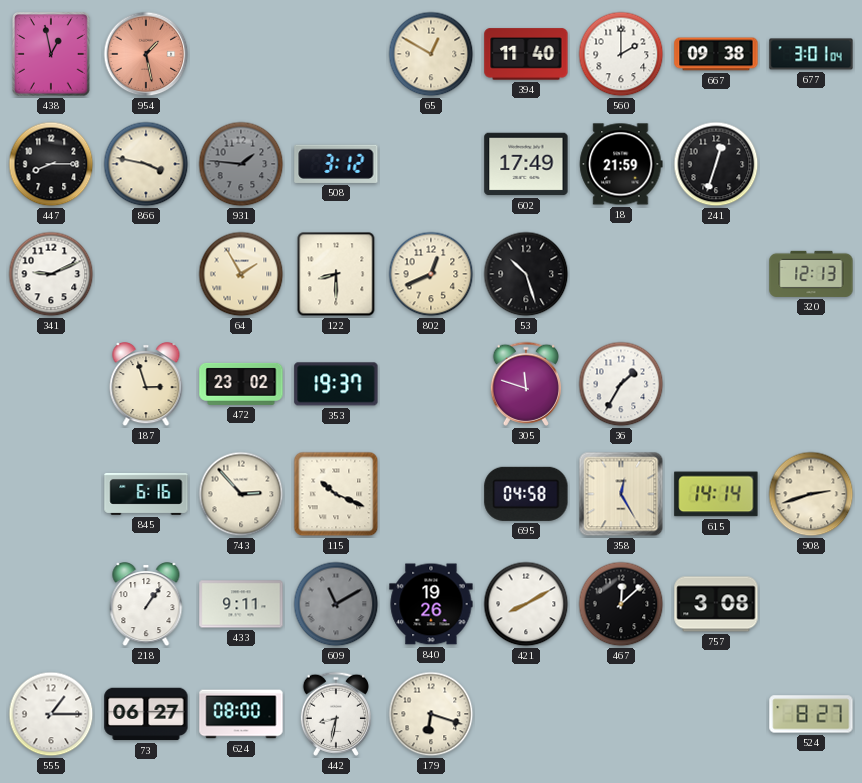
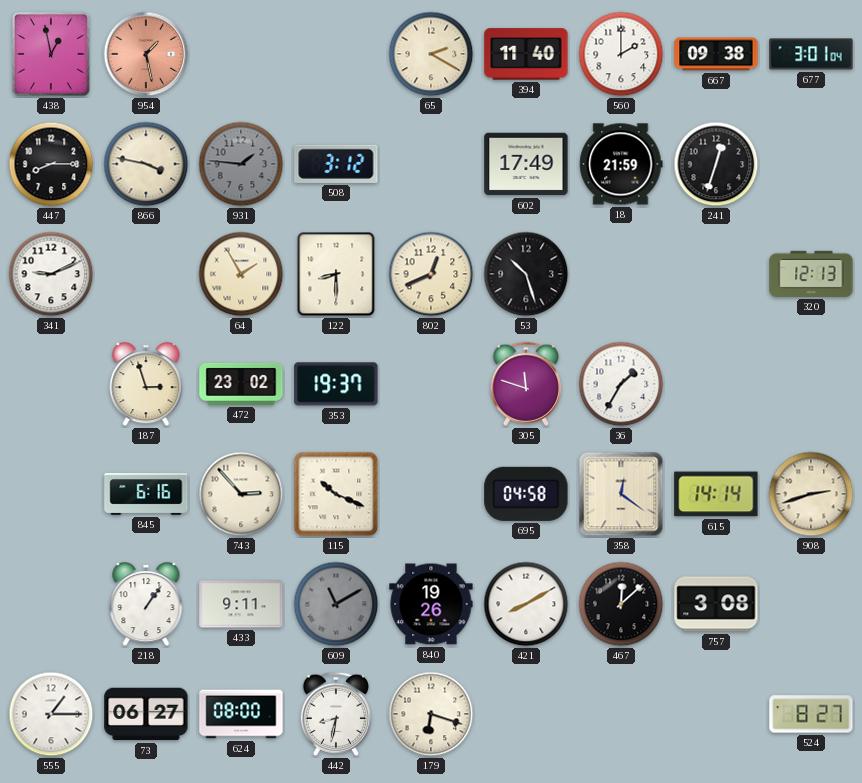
65: 12:50 -> 2:20 (431, 54)
358: 12:25 -> 12:21 (621, 494)
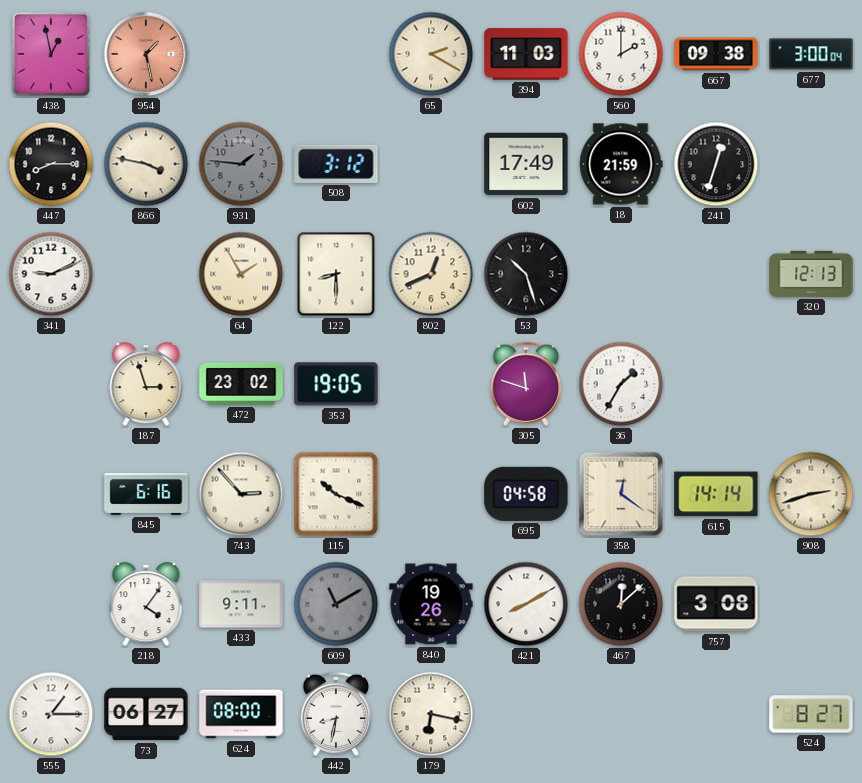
394: 11:40 -> 11:03 (526, 54)
677: 3:01 -> 3:00 (811, 54)
353: 19:37 -> 19:05 (336, 384)
218: 1:06 -> 4:06 (146, 605)
179: 6:18 -> 6:17 (431, 714)
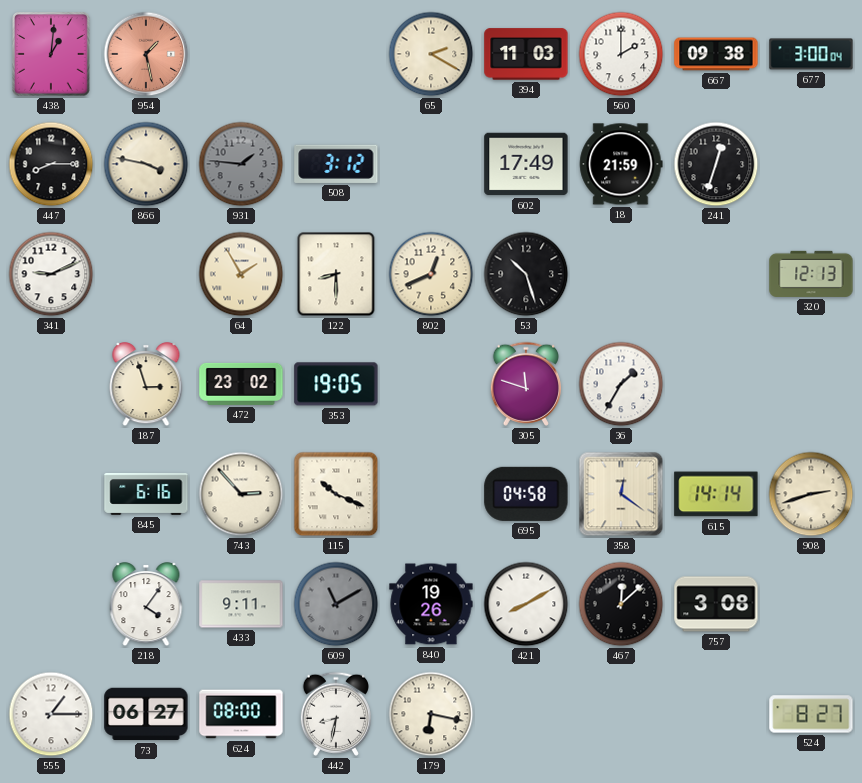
438: 12:58 -> 1:01 (52, 55)
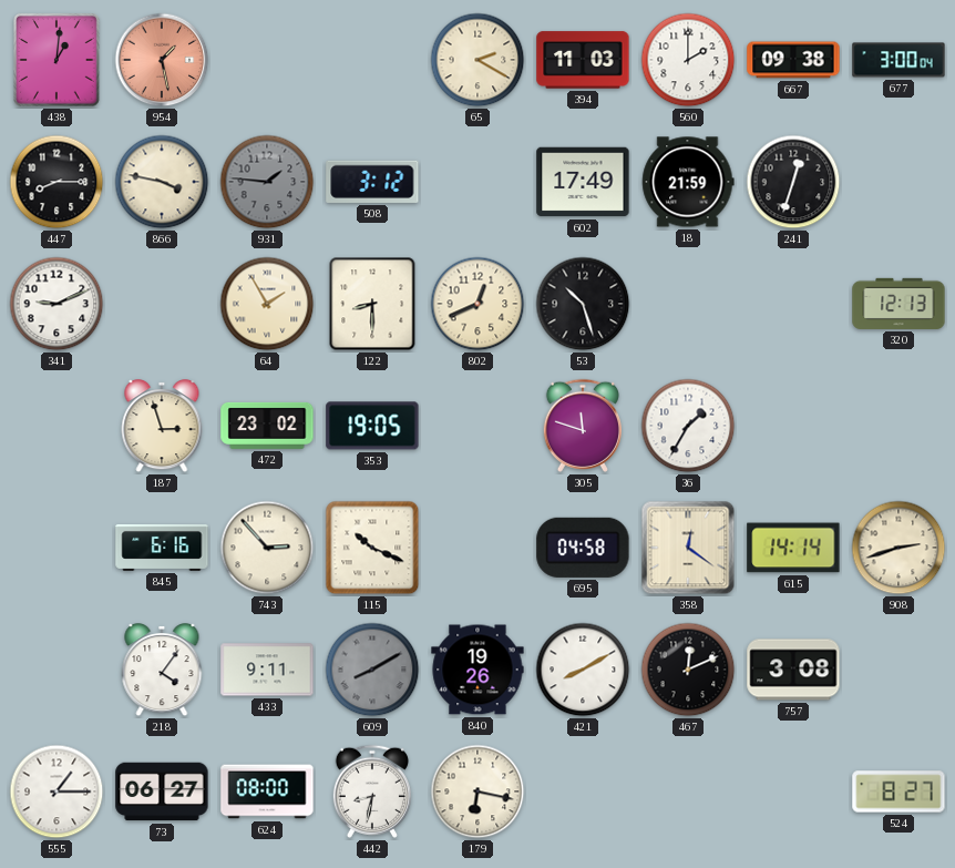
609: 11:10 -> 8:10 (372, 670)
467: 12:08 -> 12:11 (688, 670)
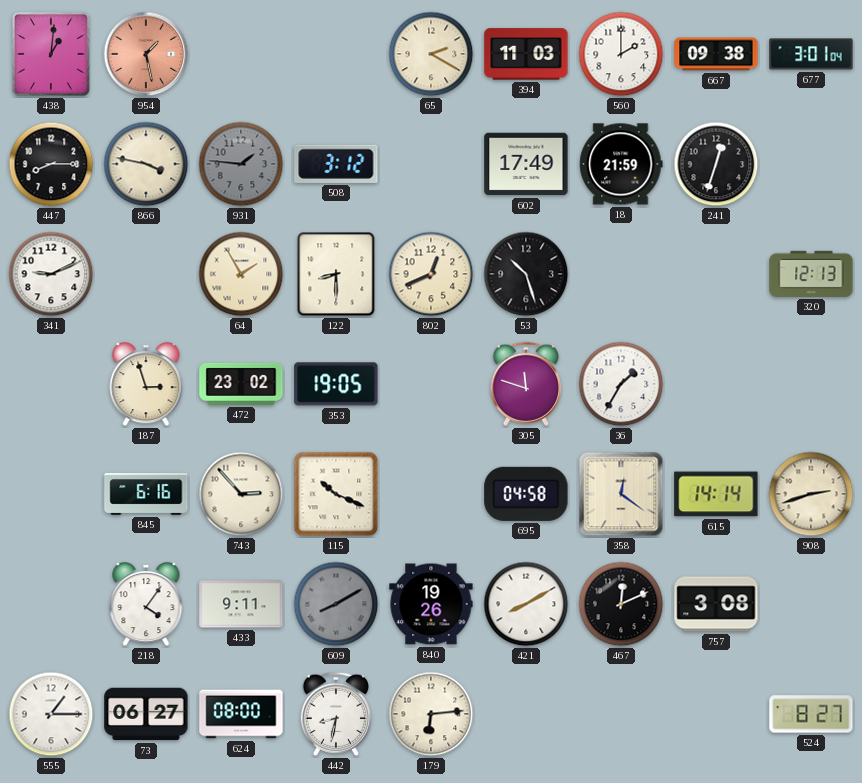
677: 3:00 -> 3:01 (811, 54)
179: 6:17 -> 6:14 (431, 714)
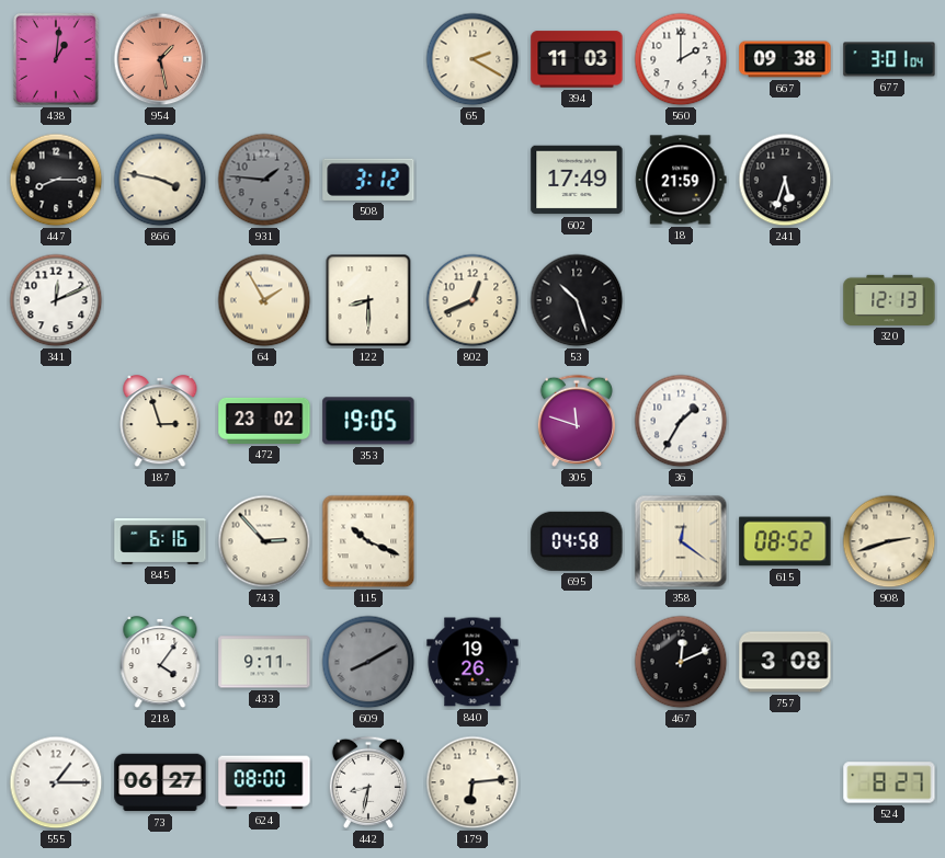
241: 12:33 -> 5:33 (785, 180)
341: 9:11 -> 12:11 (56, 300)
615: 14:14 -> 08:52 (785, 541)
421: 8:10 -> none (526, 604)
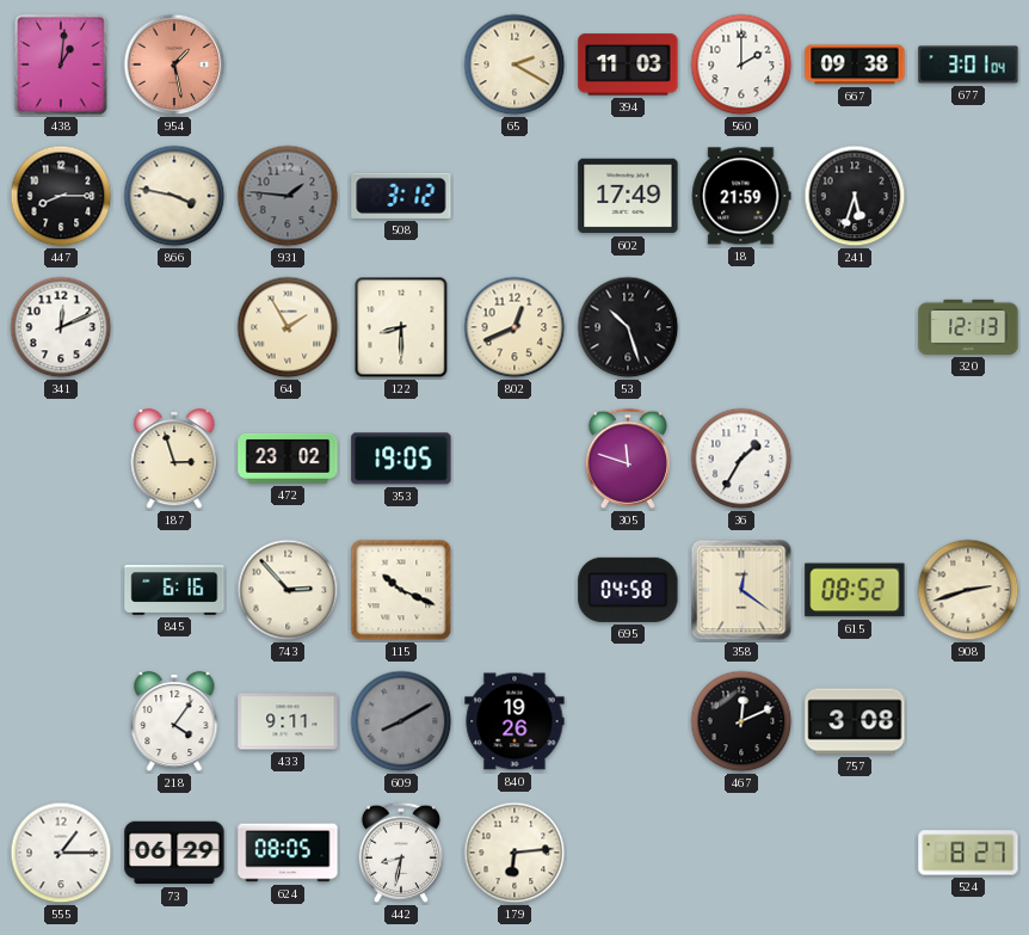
73: 06:27 -> 06:29 (174, 853)
624: 08:00 -> 08:05 (288, 853)
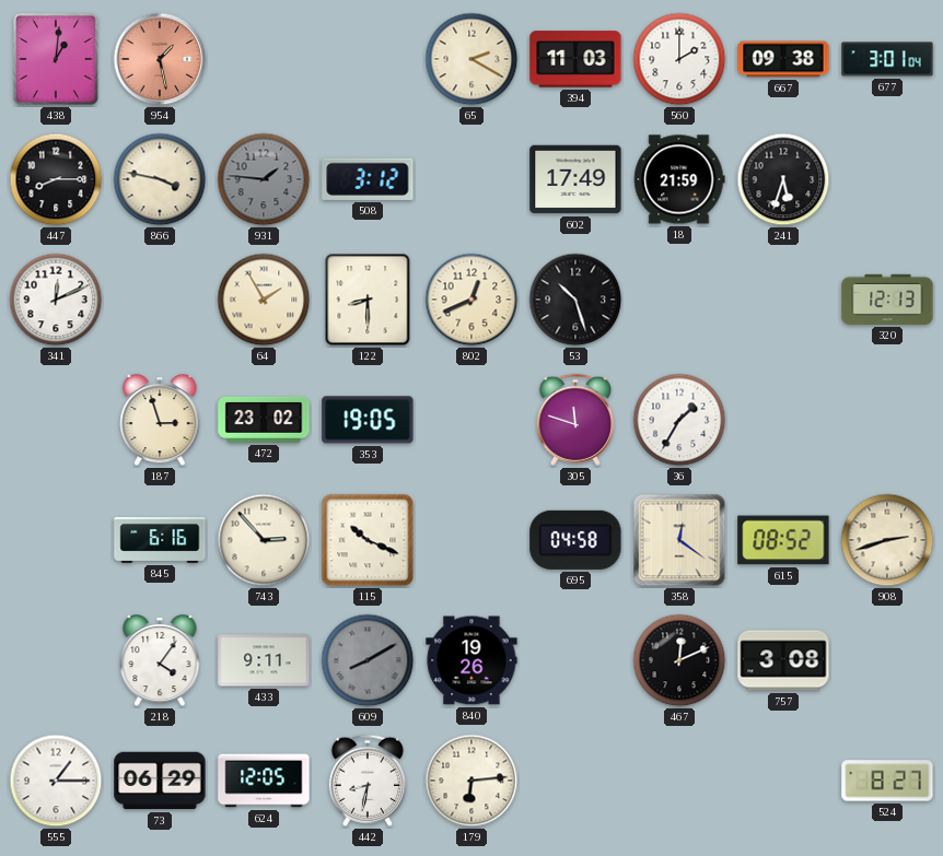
624: 08:05 -> 12:05 (264, 781)
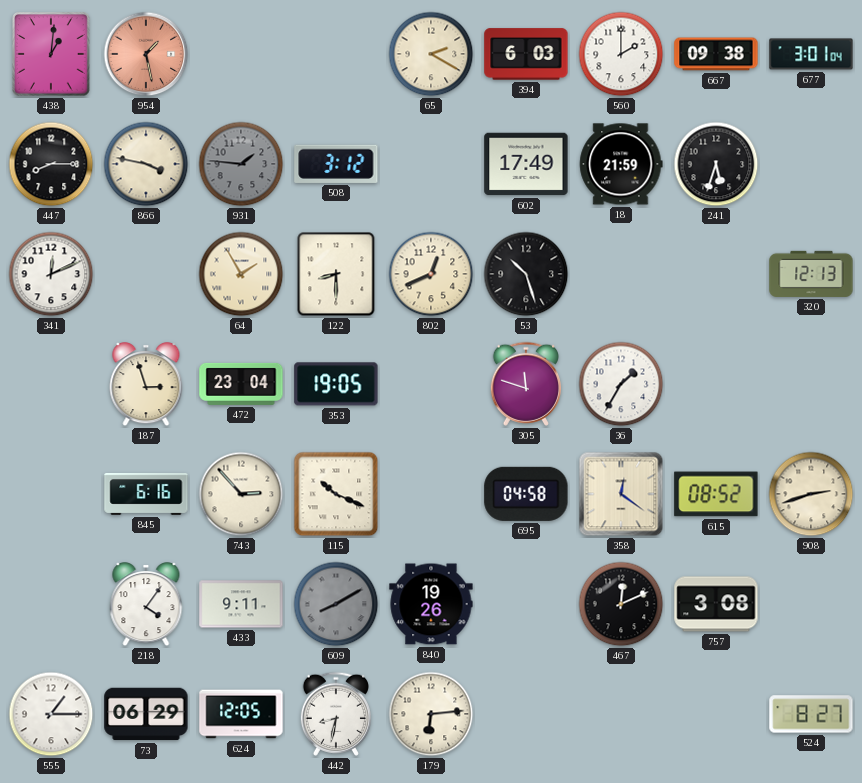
394: 11:03 -> 6:03 (526, 54)
472: 23:02 -> 23:04 (241, 384)
